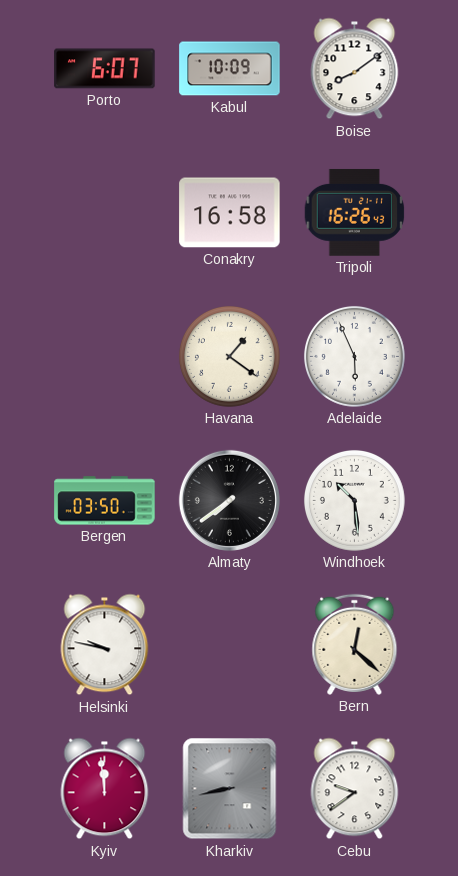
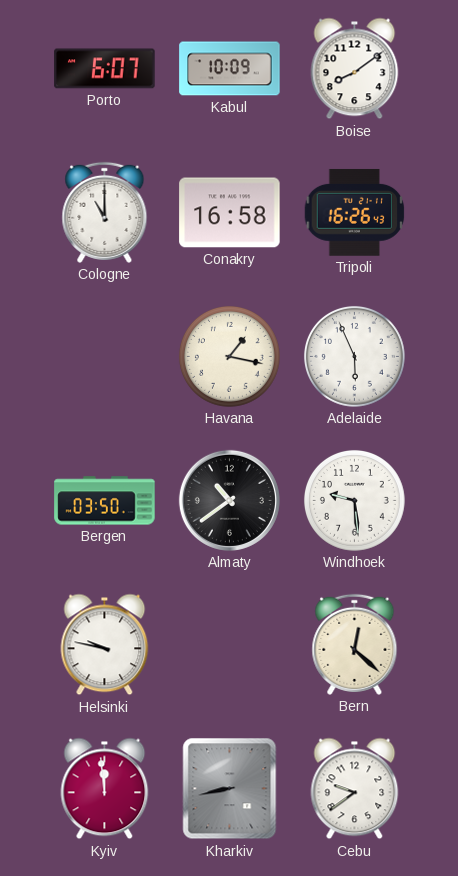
Cologne: none -> 11:00 (105, 212)
Havana: 1:21 -> 1:17 (229, 356)
Almaty: 7:39 -> 10:39 (229, 500)
Windhoek: 10:29 -> 9:29 (354, 500)
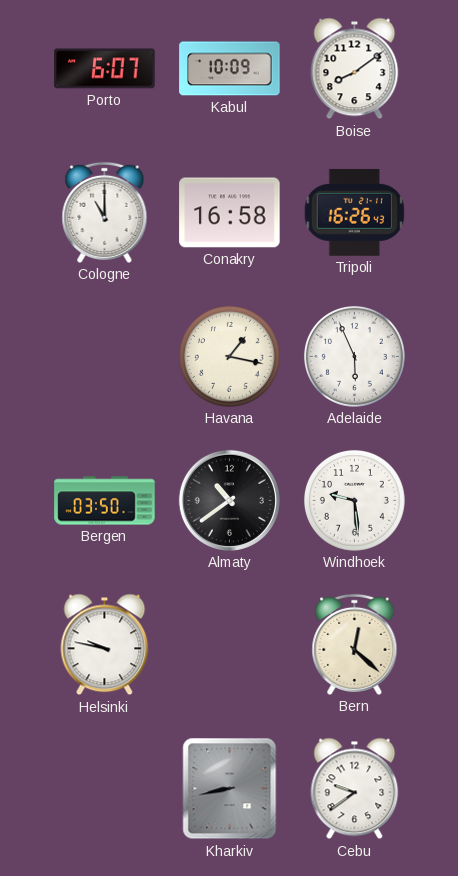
Kyiv: 11:59 -> none (105, 789)
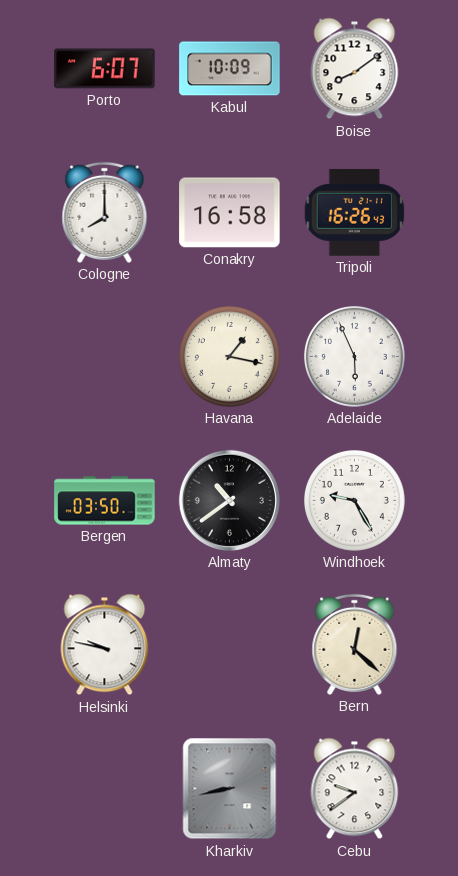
Cologne: 11:00 -> 8:00 (105, 212)
Windhoek: 9:29 -> 9:25 (354, 500)
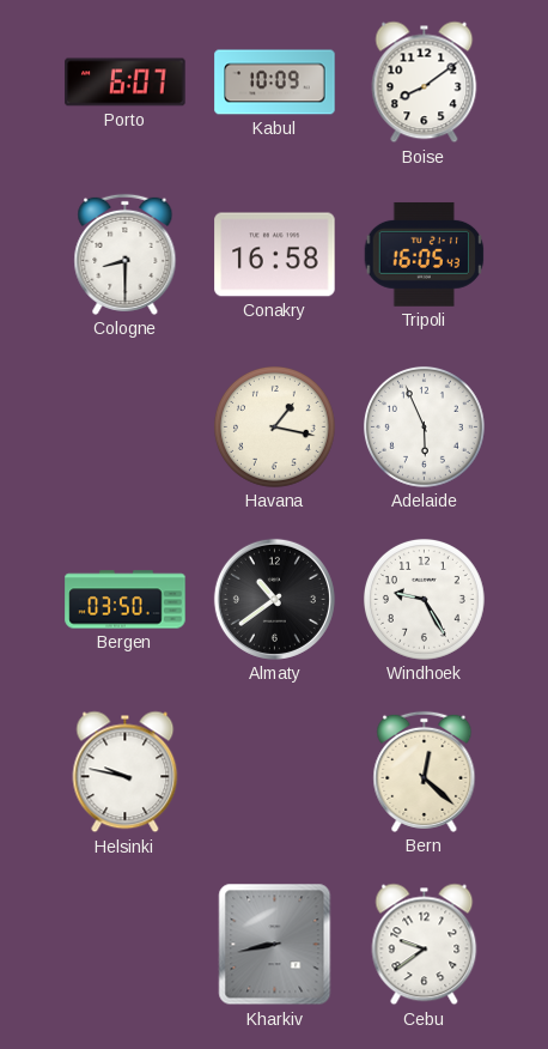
Cologne: 8:00 -> 8:30 (126, 254)
Tripoli: 16:26 -> 16:05 (425, 254)
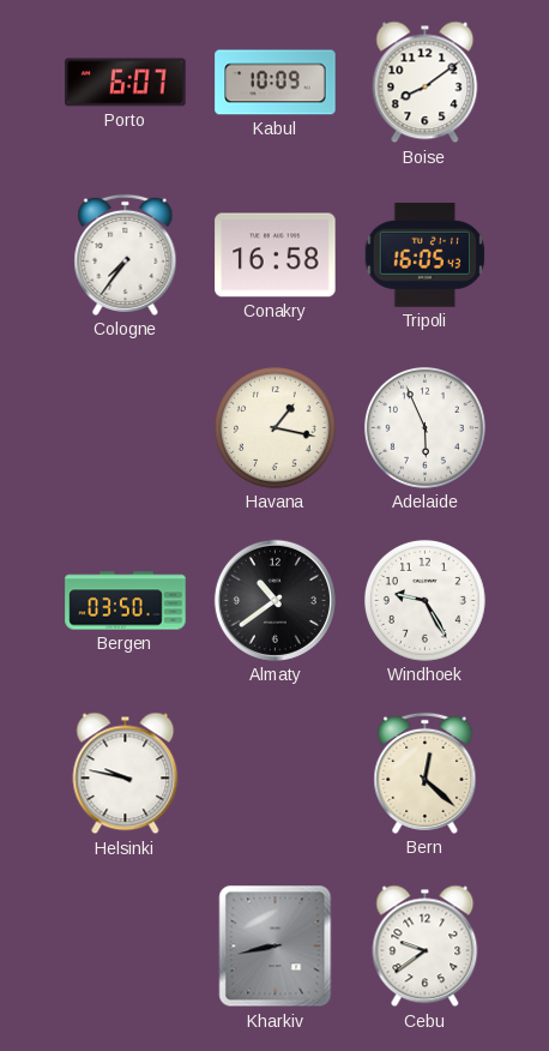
Cologne: 8:30 -> 7:36 (126, 254)
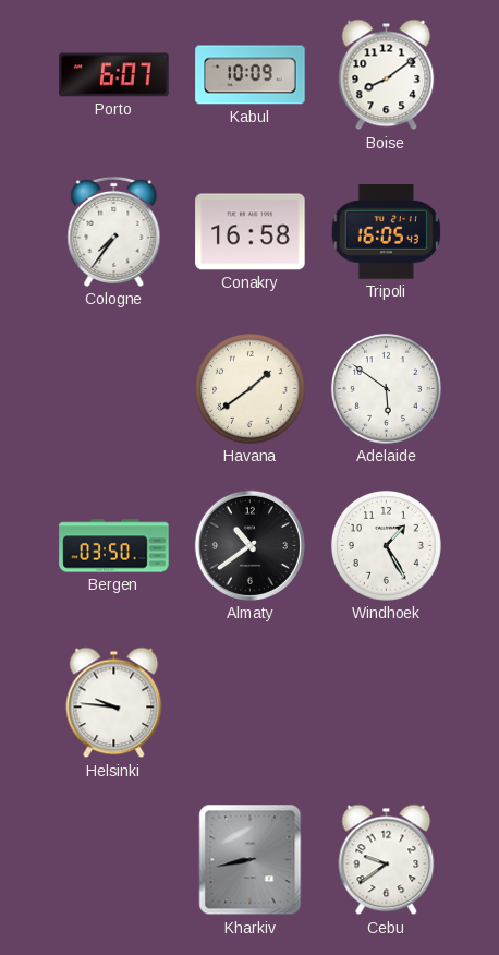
Havana: 1:17 -> 1:39 (249, 388)
Adelaide: 5:56 -> 5:51 (386, 388)
Windhoek: 9:25 -> 1:25 (386, 545)
Helsinki: 9:47 -> 9:46 (114, 703)
Bern: 12:22 -> none (426, 773)
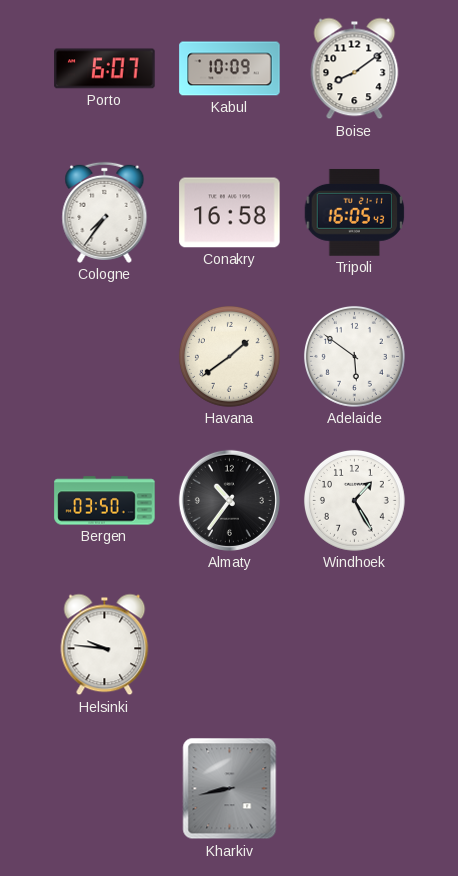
Almaty: 10:39 -> 10:36 (229, 500)
Cebu: 9:39 -> none (387, 860)
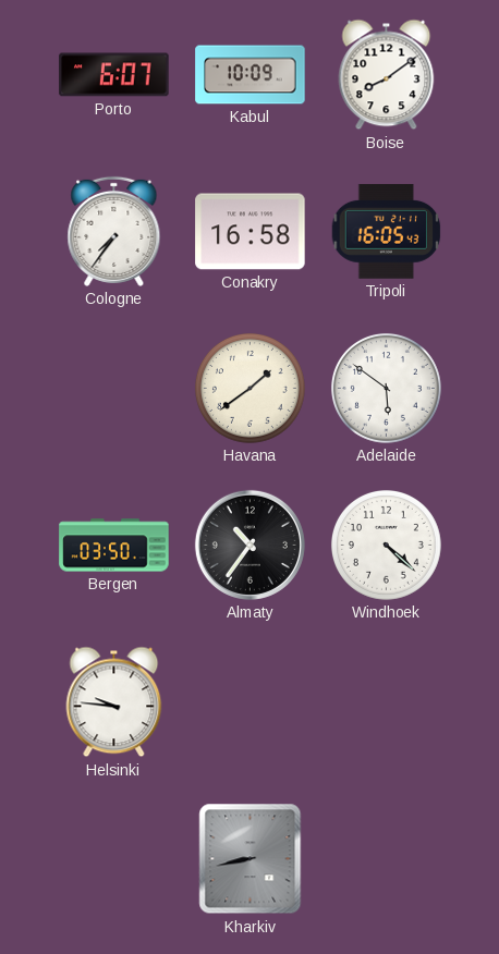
Windhoek: 1:25 -> 4:22 (386, 545)
